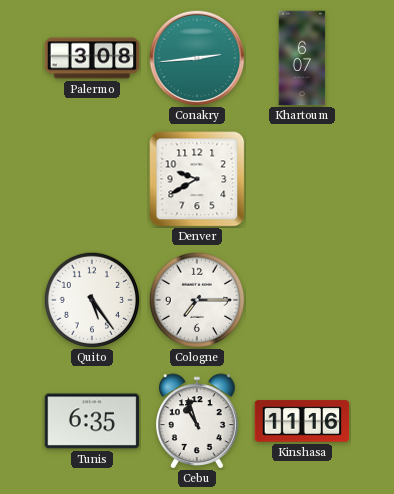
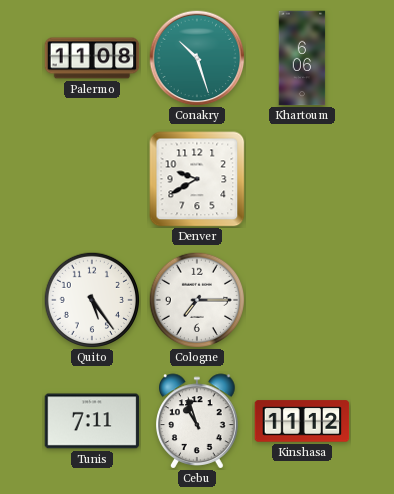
Palermo: 3:08 -> 11:08 (92, 58)
Conakry: 2:44 -> 10:27 (197, 58)
Khartoum: 6:07 -> 6:06 (302, 58)
Tunis: 6:35 -> 7:11 (92, 421)
Kinshasa: 11:16 -> 11:12 (302, 421)
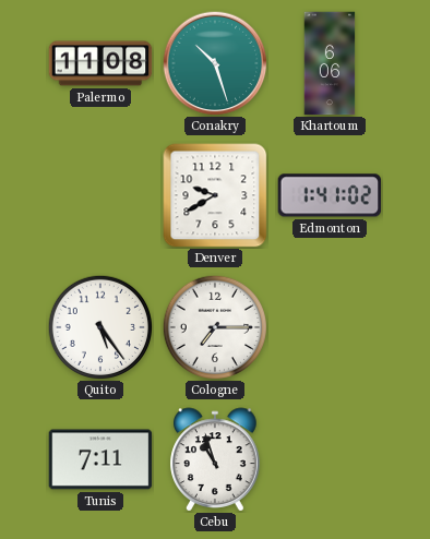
Edmonton: none -> 1:41 (330, 195)
Kinshasa: 11:12 -> none (302, 421)
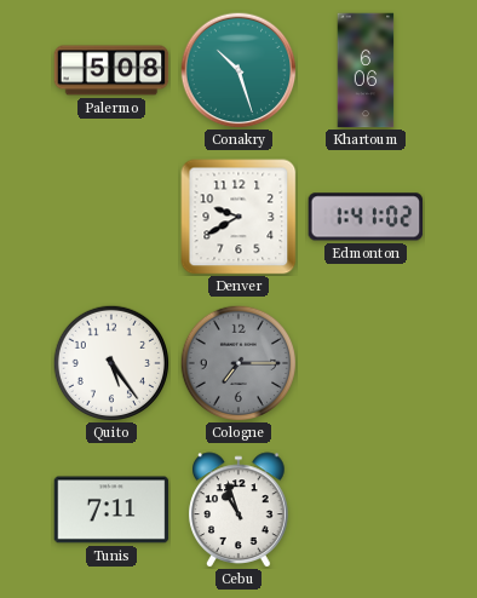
Palermo: 11:08 -> 5:08 (111, 70)
Cologne dial: white -> grey (237, 362)
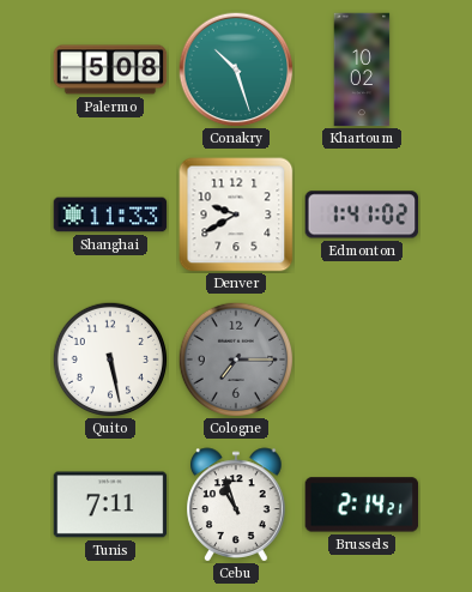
Khartoum: 6:06 -> 10:02 (362, 70)
Shanghai: none -> 11:33 (110, 215)
Quito: 5:24 -> 5:28 (109, 358)
Brussels: none -> 2:14 (362, 505)
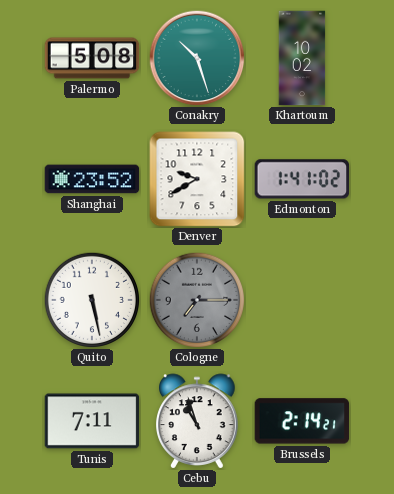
Shanghai: 11:33 -> 23:52 (92, 179)
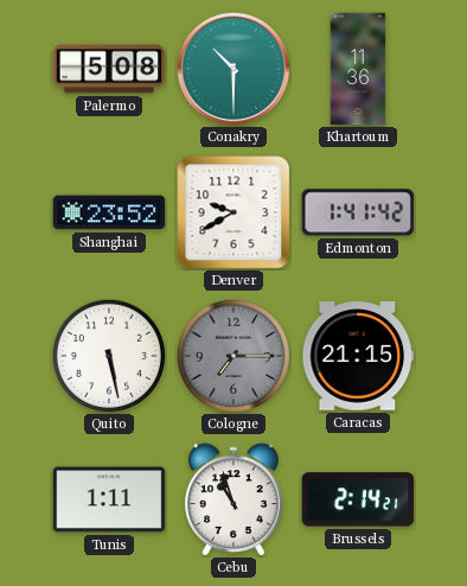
Conakry: 10:27 -> 10:30 (233, 69)
Khartoum: 10:02 -> 11:36 (358, 69)
Edmonton: 1:41:02 -> 1:41:42 (358, 212)
Caracas: none -> 21:15 (358, 356)
Tunis: 7:11 -> 1:11 (109, 499)
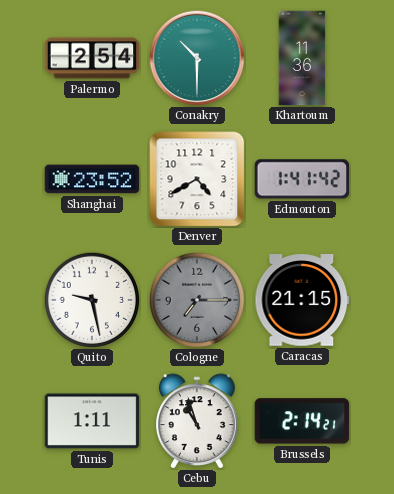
Palermo: 5:08 -> 2:54 (92, 58)
Denver: 9:40 -> 4:40 (197, 179)
Quito: 5:28 -> 9:28 (91, 299)
